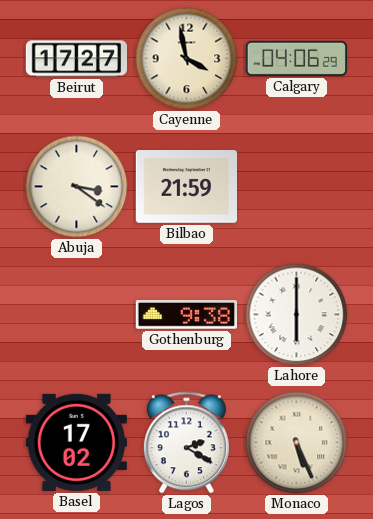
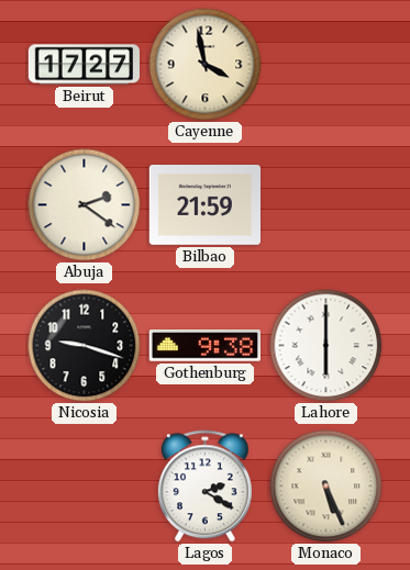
Calgary: 04:06 -> none (296, 58)
Abuja: 3:21 -> 2:21 (85, 205)
Nicosia: none -> 9:18 (85, 346)
Basel: 17:02 -> none (76, 442)
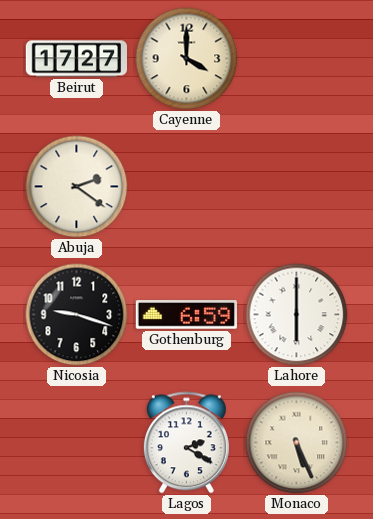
Cayenne: 3:58 -> 4:00 (187, 59)
Bilbao: 21:59 -> none (204, 205)
Gothenburg: 9:38 -> 6:59 (186, 315)
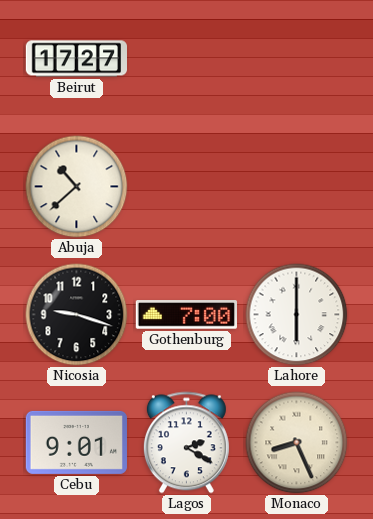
Cayenne: 4:00 -> none (187, 59)
Abuja: 2:21 -> 10:38 (77, 187)
Gothenburg: 6:59 -> 7:00 (186, 315)
Cebu: none -> 9:01 (76, 442)
Monaco: 5:26 -> 8:26 (297, 443)
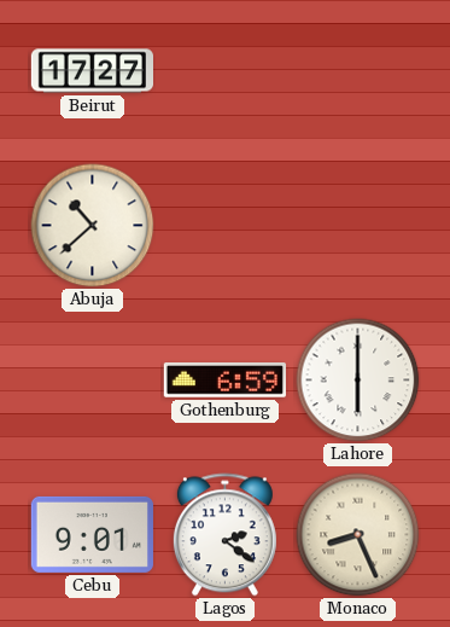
Nicosia: 9:18 -> none (77, 315)
Gothenburg: 7:00 -> 6:59 (224, 381)
Lagos: 2:20 -> 2:21 (224, 535)
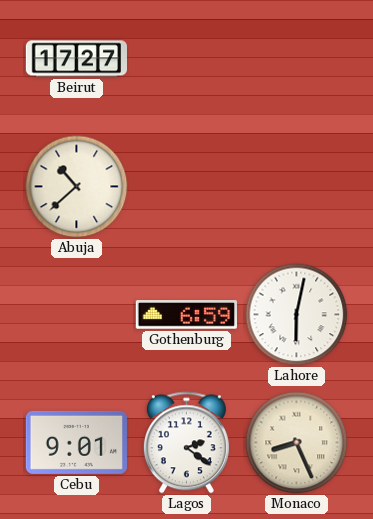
Lahore: 6:00 -> 6:02 (297, 315)
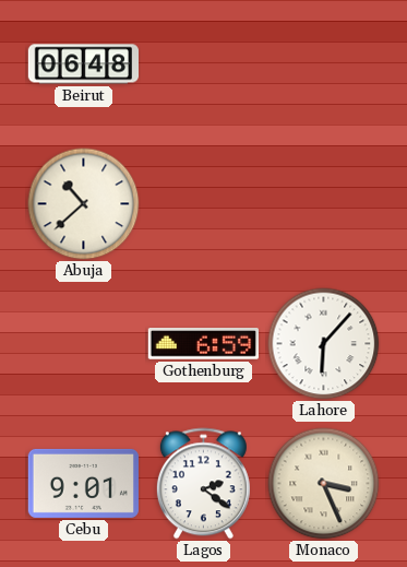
Beirut: 17:27 -> 06:48 (84, 64)
Lahore: 6:02 -> 6:07 (324, 344)
Monaco: 8:26 -> 3:26 (324, 484)
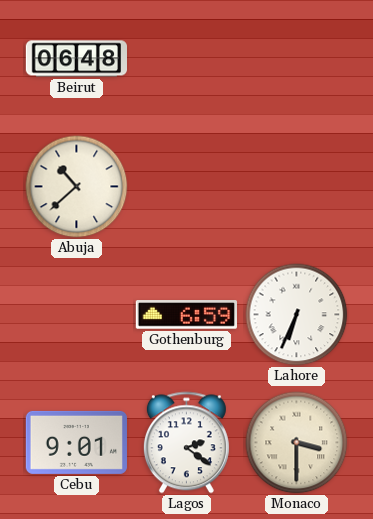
Lahore: 6:07 -> 6:34 (297, 315)
Monaco: 3:26 -> 3:30 (297, 443)
